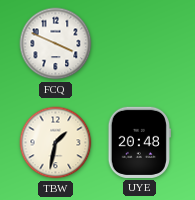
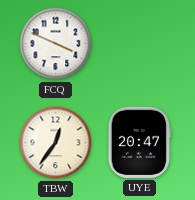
TBW: 1:32 -> 12:36 (56, 143)
UYE: 20:48 -> 20:47 (139, 142)
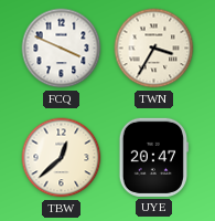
TWN: none -> 3:35 (154, 49)
TBW: 12:36 -> 12:38 (62, 158)
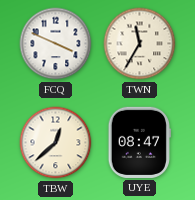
TWN: 3:35 -> 11:35 (140, 44)
UYE: 20:47 -> 08:47 (139, 142)
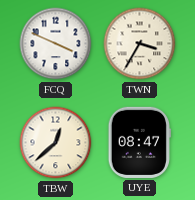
TWN: 11:35 -> 3:35 (140, 44)
